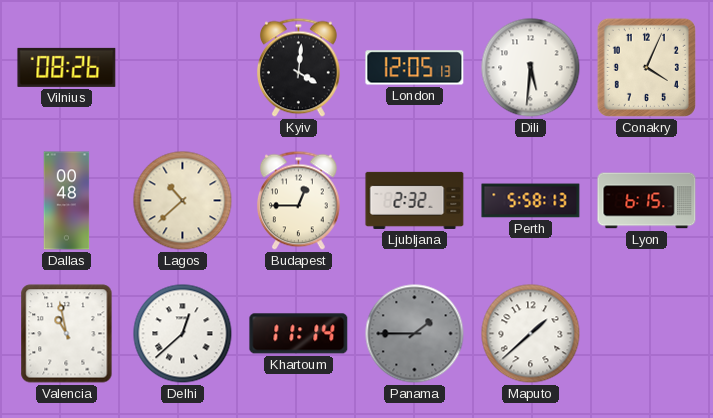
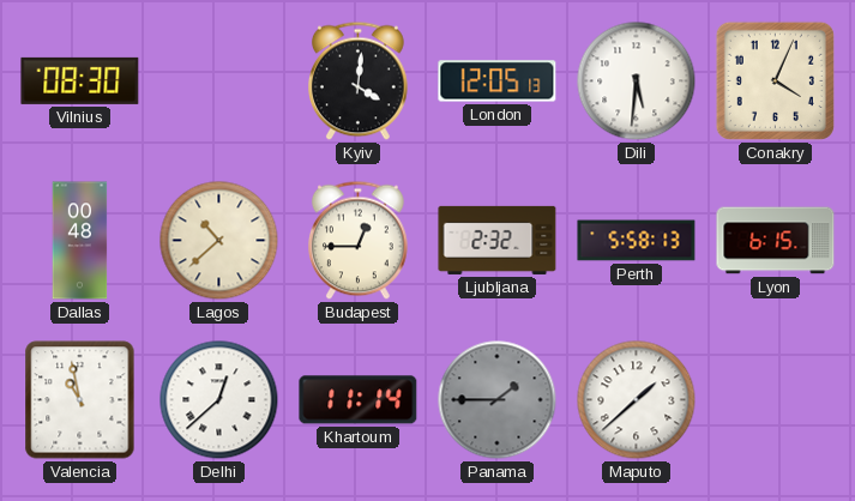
Vilnius: 08:26 -> 08:30 (80, 80)
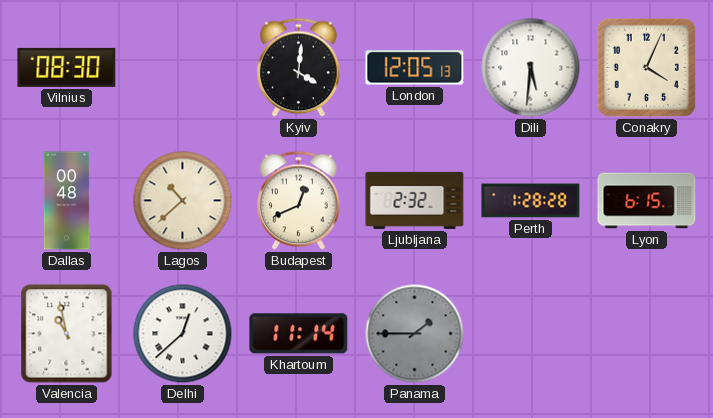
Budapest: 12:45 -> 12:41 (299, 201)
Perth: 5:58 -> 1:28 (531, 201)
Maputo: 1:38 -> none (637, 400)
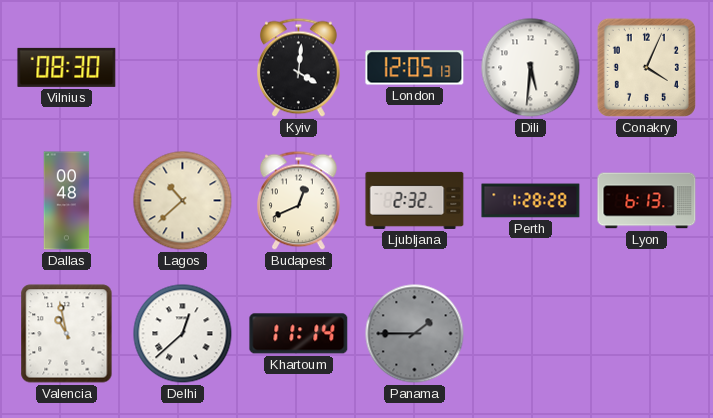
Lyon: 6:15 -> 6:13 (647, 201)
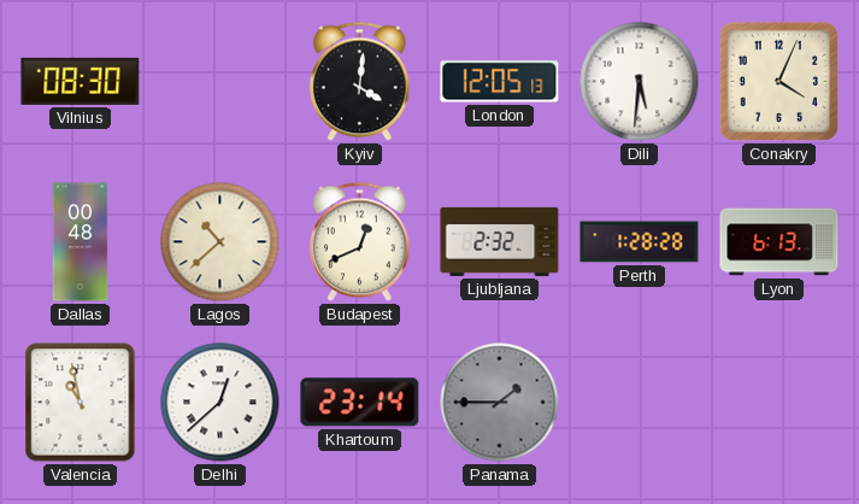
Khartoum: 11:14 -> 23:14 (360, 403)
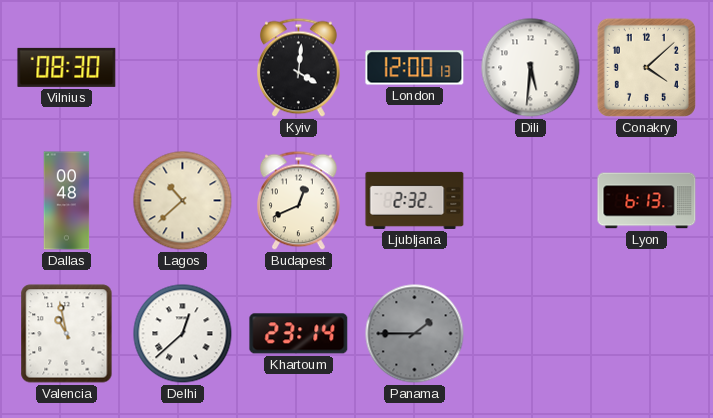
London: 12:05 -> 12:00 (415, 68)
Conakry: 4:04 -> 4:08 (646, 67)
Perth: 1:28 -> none (640, 242)
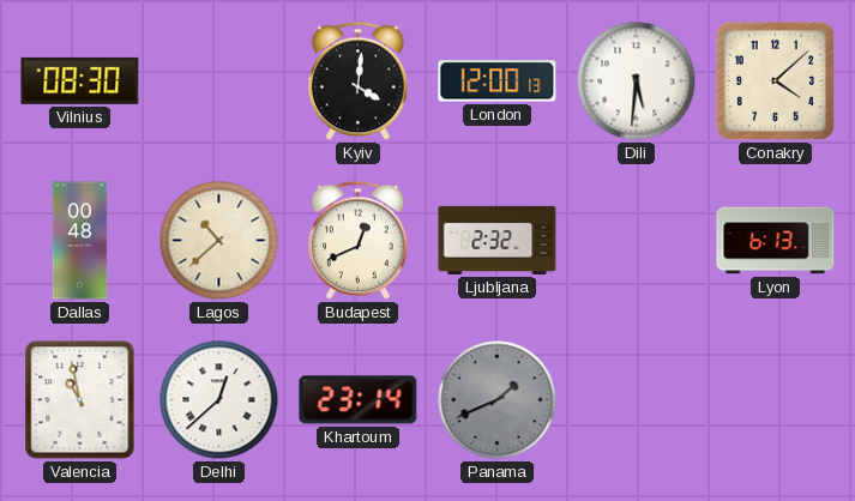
Panama: 1:45 -> 1:41 (498, 400)
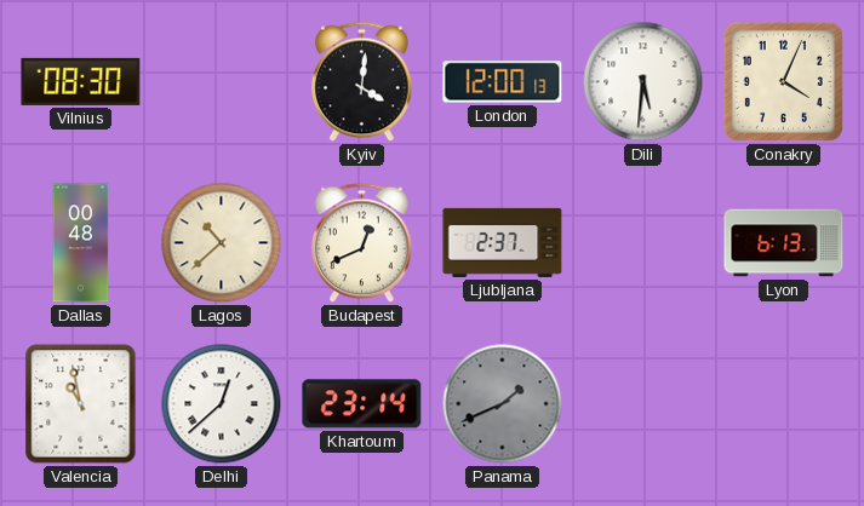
Conakry: 4:08 -> 4:04 (783, 81)
Ljubljana: 2:32 -> 2:37 (503, 242)
